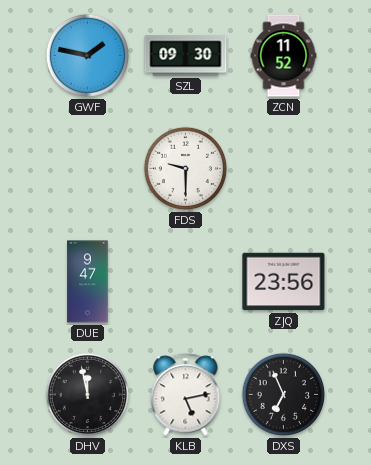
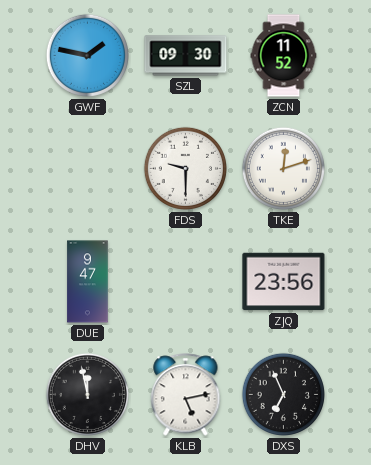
TKE: none -> 12:12 (283, 168)
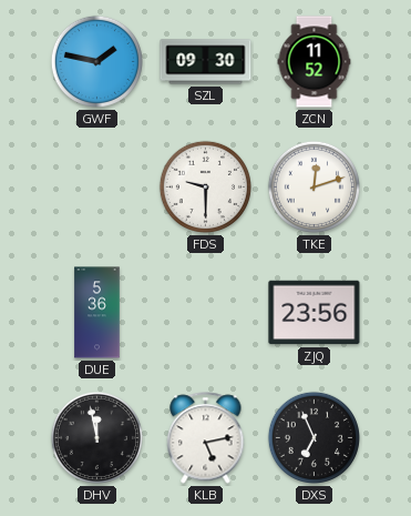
DUE: 9:47 -> 5:36 (97, 313)
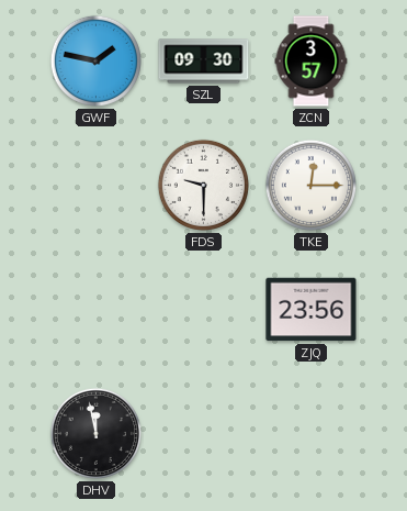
ZCN: 11:52 -> 3:57 (312, 62)
TKE: 12:12 -> 12:15 (310, 185)
DUE: 5:36 -> none (97, 313)
KLB: 5:13 -> none (206, 438)
DXS: 6:56 -> none (314, 437)
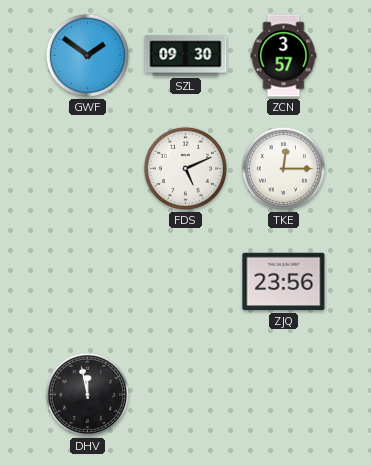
GWF: 1:47 -> 1:51 (87, 55)
FDS: 9:30 -> 5:11 (185, 168)
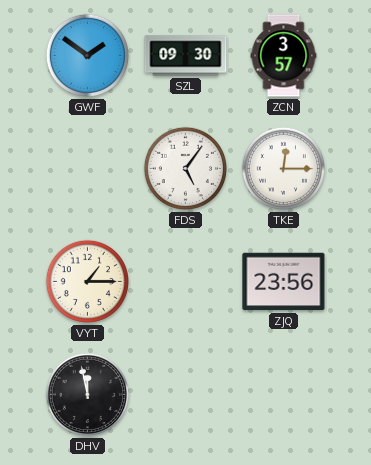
FDS: 5:11 -> 5:06 (185, 168)
VYT: none -> 1:15 (87, 281)
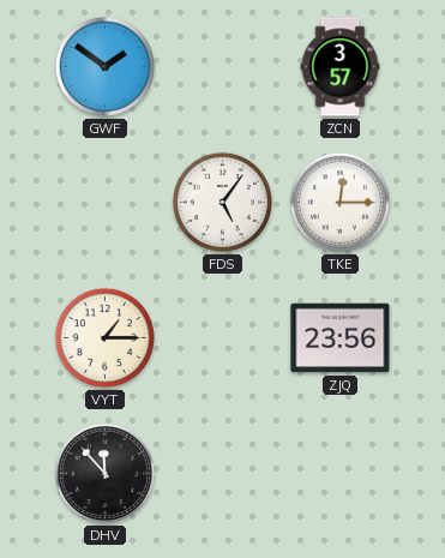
SZL: 09:30 -> none (186, 56)
DHV: 11:58 -> 11:53 (104, 473)
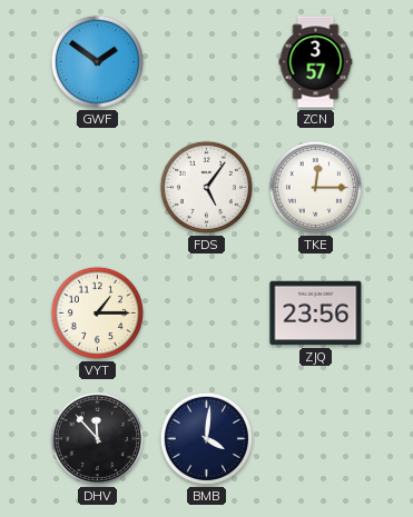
BMB: none -> 4:01 (206, 438)
